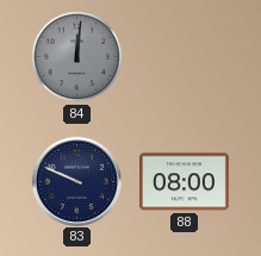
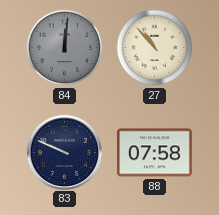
27: none -> 10:53 (155, 48)
88: 08:00 -> 07:58 (155, 153)
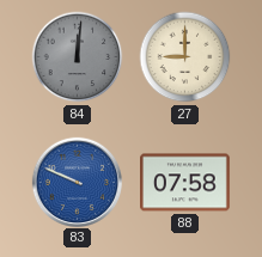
27: 10:53 -> 9:00 (185, 57)
83 dial: navy -> blue (77, 182)
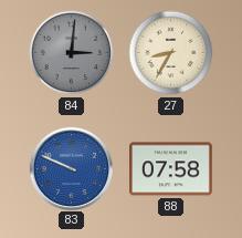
84: 12:01 -> 3:01 (72, 53)
27: 9:00 -> 8:35 (171, 53)
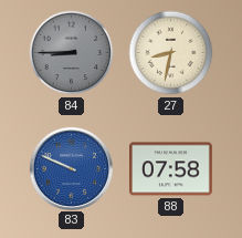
84: 3:01 -> 8:45 (72, 53)
27: 8:35 -> 8:32 (171, 53)
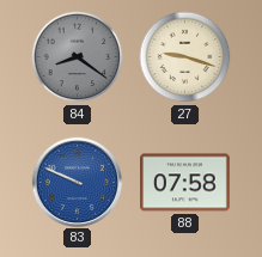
84: 8:45 -> 8:21 (78, 57)
27: 8:32 -> 9:18 (185, 57)
